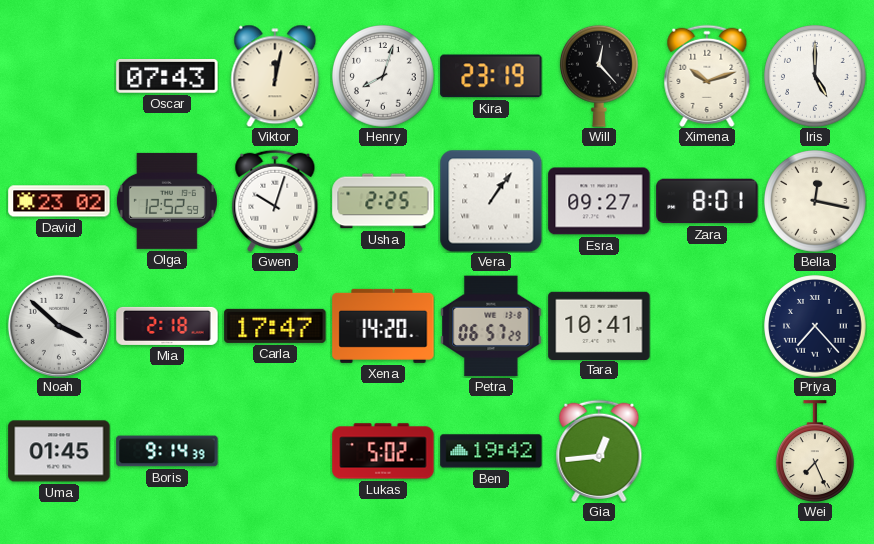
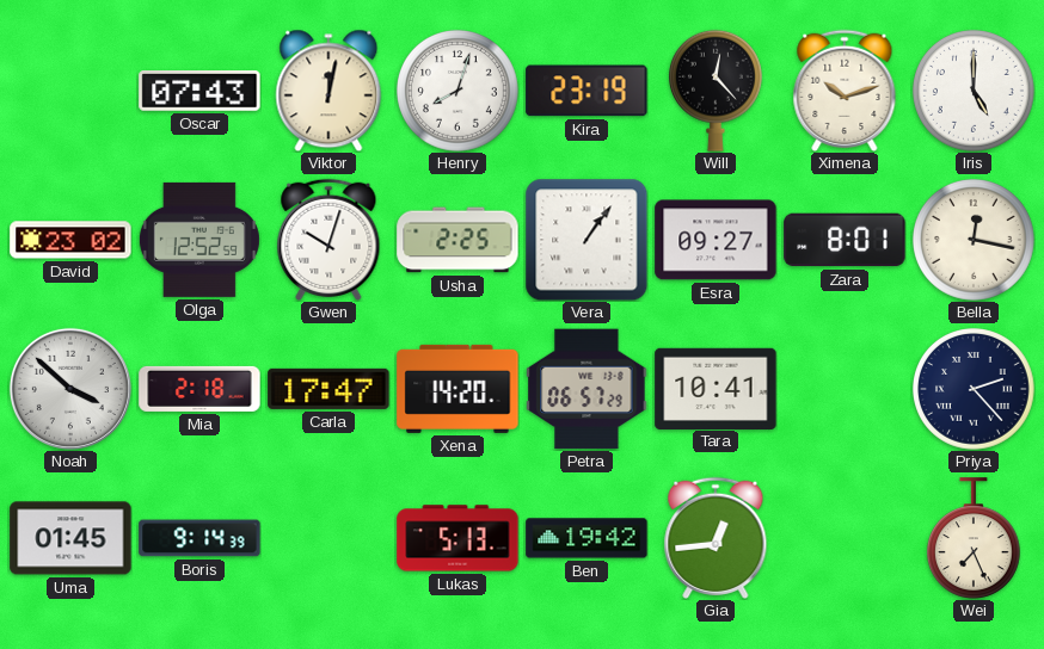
Priya: 7:23 -> 2:23 (975, 390)
Lukas: 5:02 -> 5:13 (457, 538)
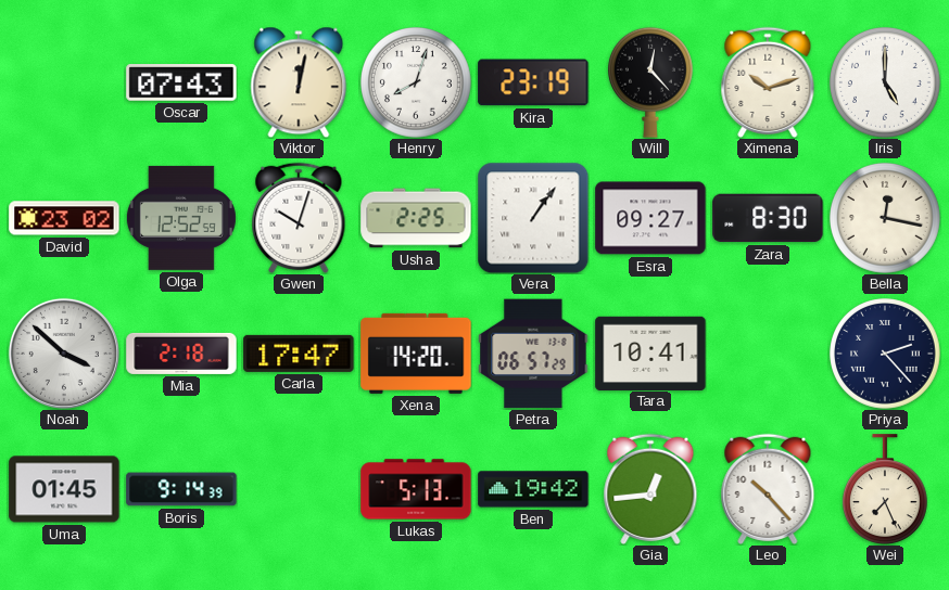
Zara: 8:01 -> 8:30 (768, 218)
Leo: none -> 10:23 (768, 489)
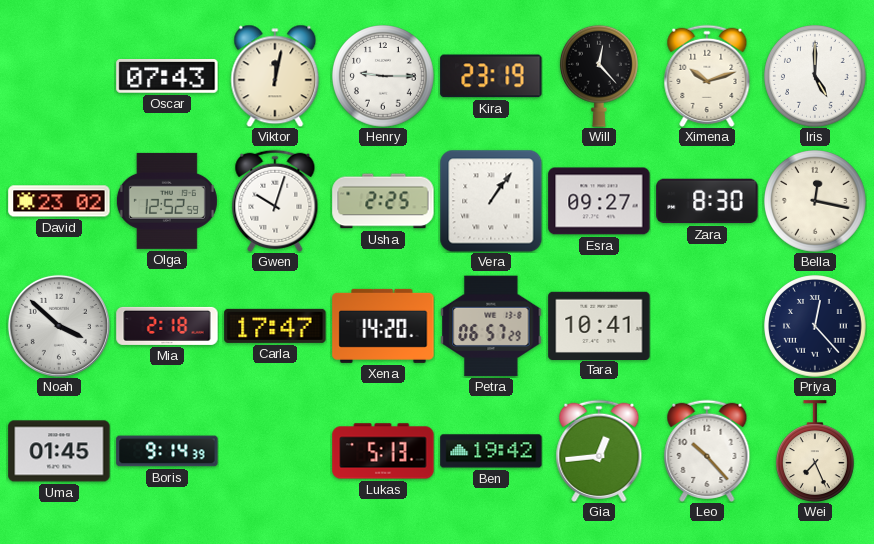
Henry: 8:03 -> 9:15 (384, 77)
Priya: 2:23 -> 12:23 (816, 327)
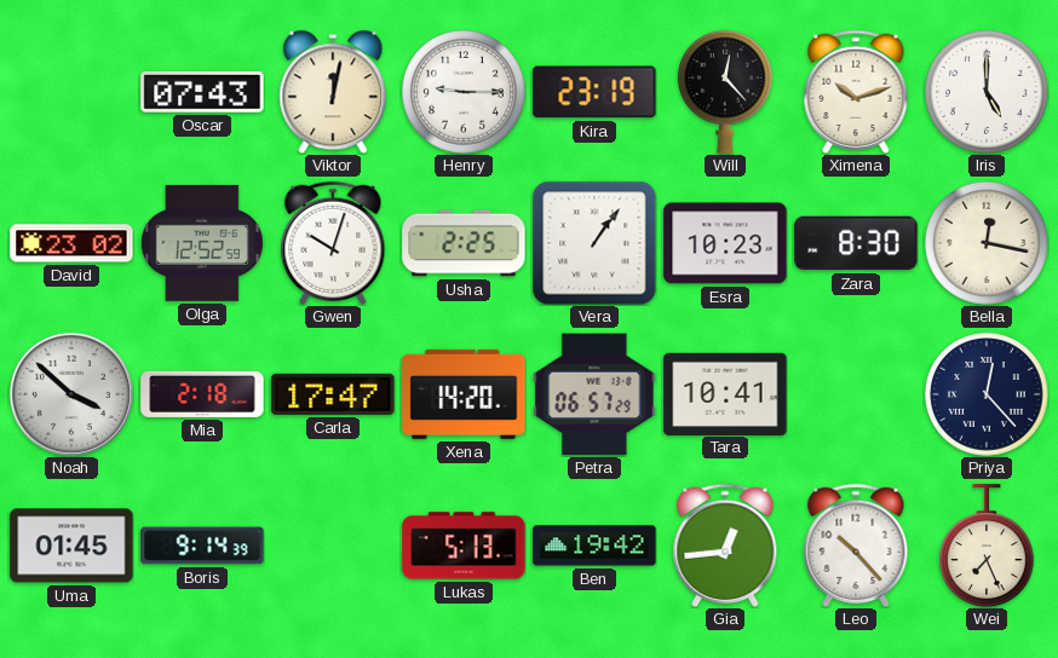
Esra: 09:27 -> 10:23 (725, 243)
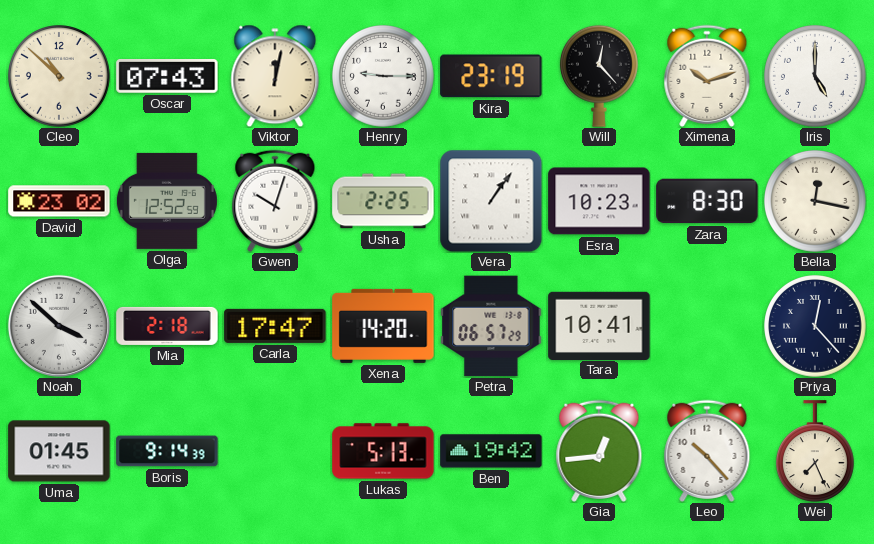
Cleo: none -> 10:52 (60, 77)
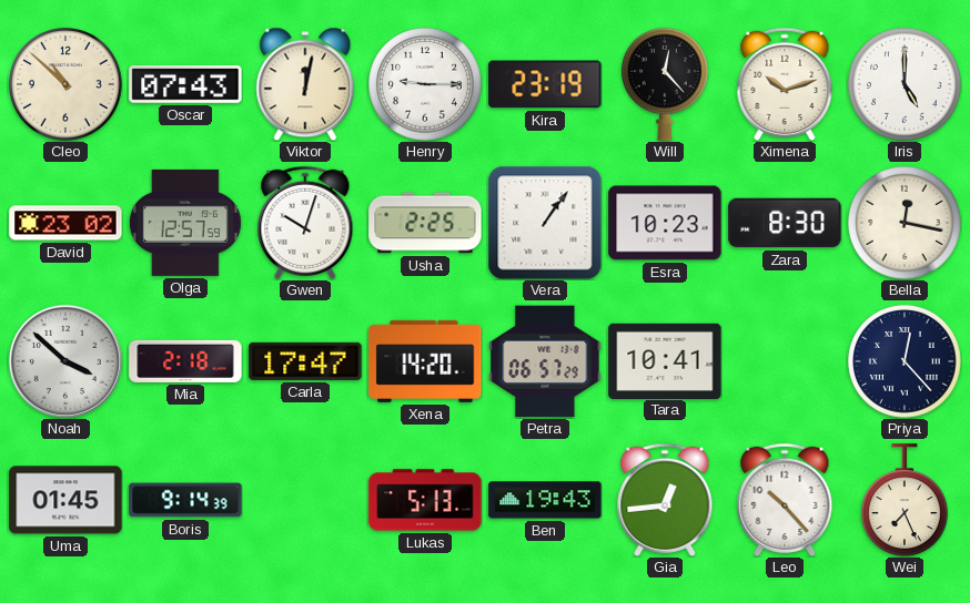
Olga: 12:52 -> 12:57 (185, 223)
Ben: 19:42 -> 19:43 (545, 500)
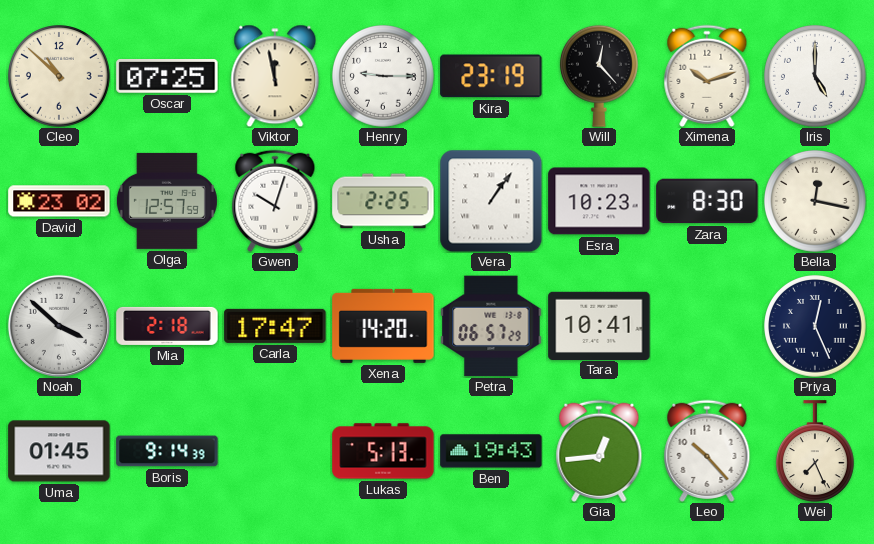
Oscar: 07:43 -> 07:25 (167, 77)
Viktor: 12:02 -> 11:58 (275, 76)
Priya: 12:23 -> 12:26 (816, 327)
